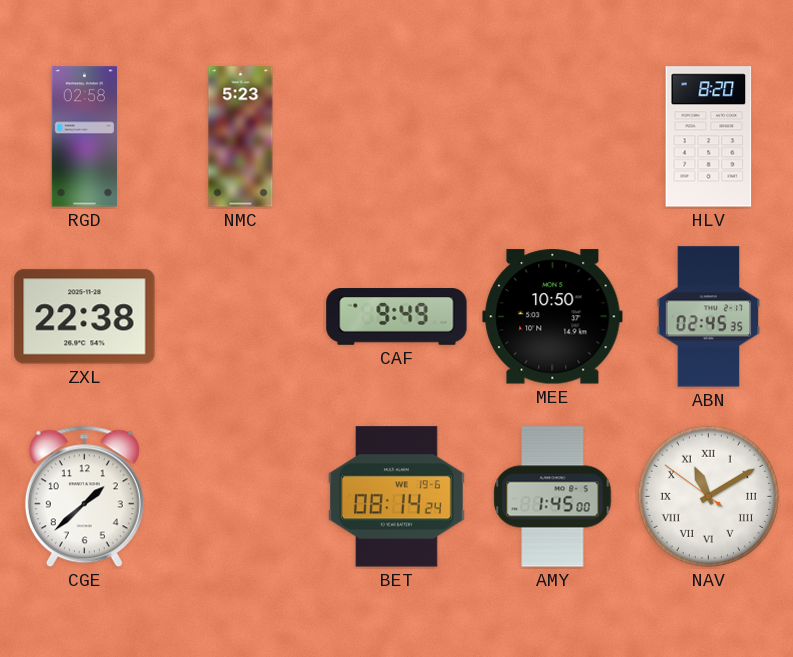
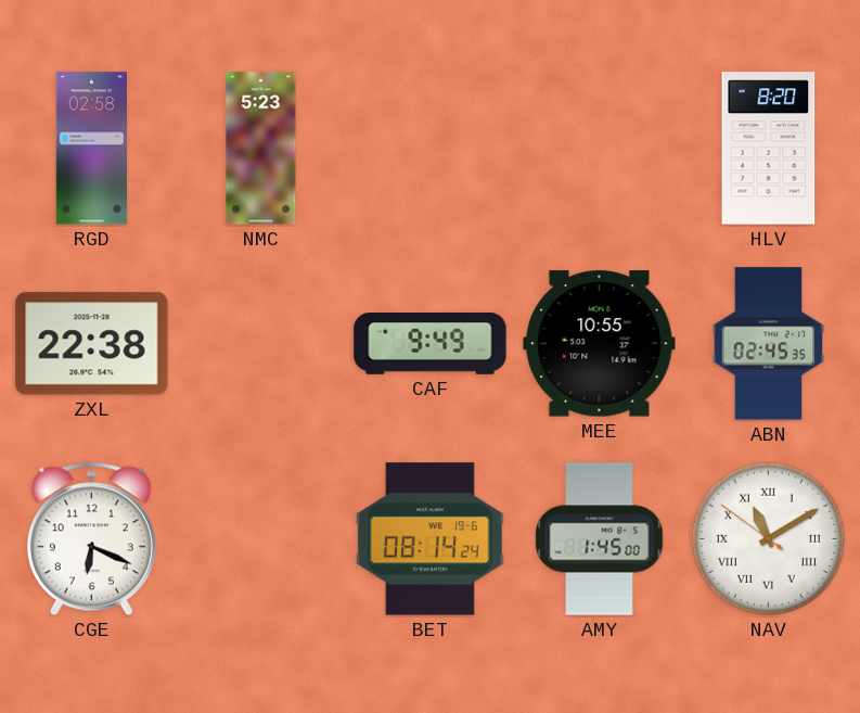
MEE: 10:50 -> 10:55 (600, 344)
CGE: 1:38 -> 6:19 (91, 539)
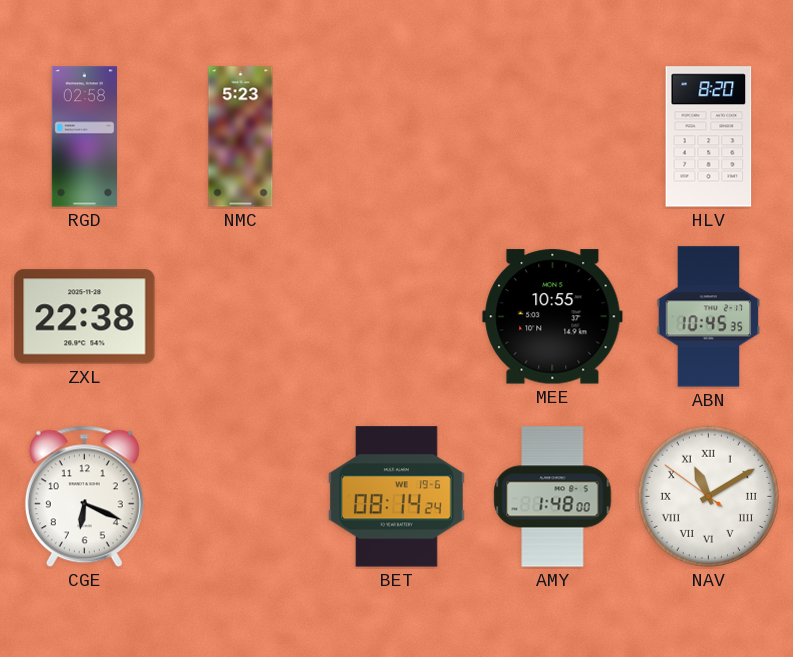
CAF: 9:49 -> none (431, 344)
ABN: 02:45 -> 10:45 (709, 317)
AMY: 1:45 -> 1:48 (553, 497)
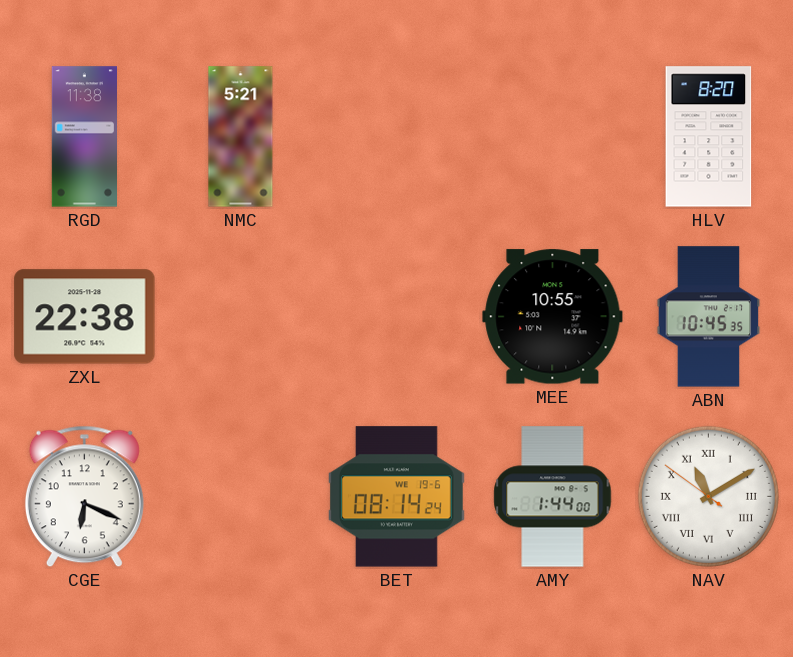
RGD: 02:58 -> 11:38 (84, 137)
NMC: 5:23 -> 5:21 (241, 137)
AMY: 1:48 -> 1:44 (553, 497)
